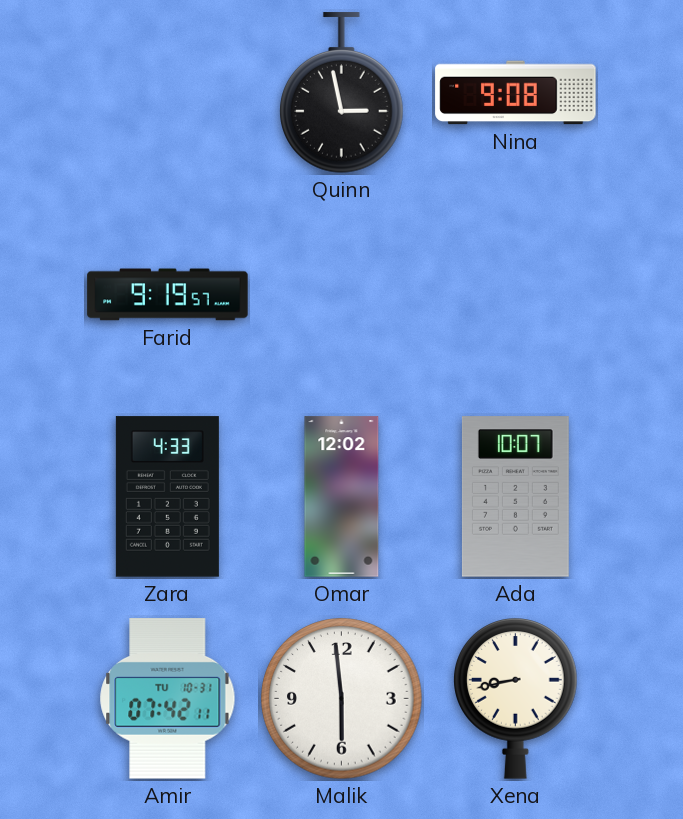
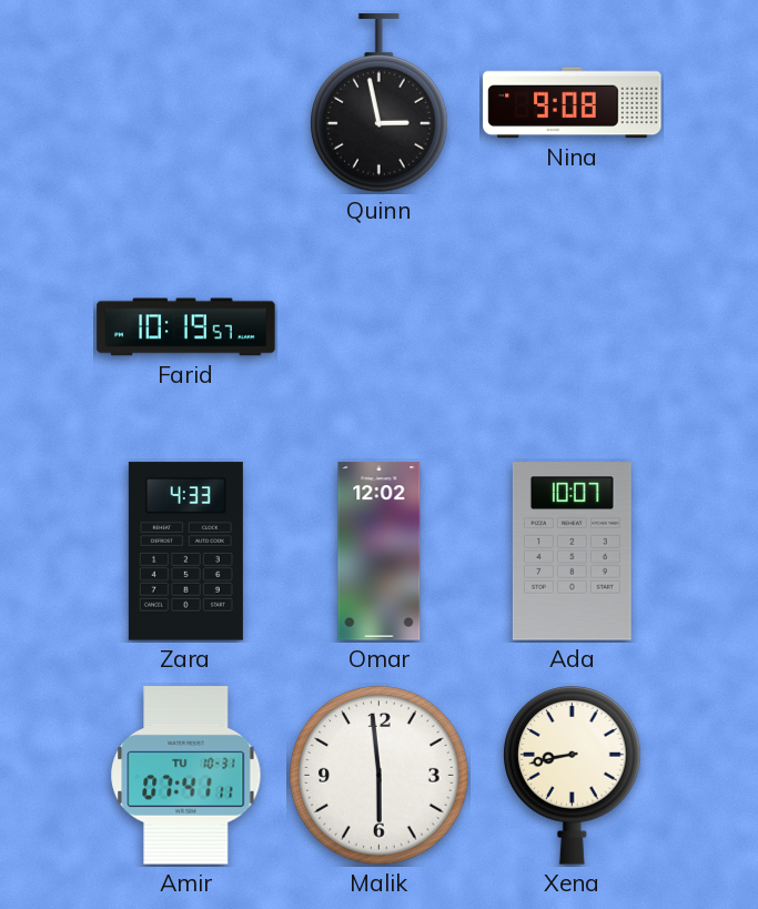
Farid: 9:19 -> 10:19 (186, 327)
Amir: 07:42 -> 07:41 (186, 776)
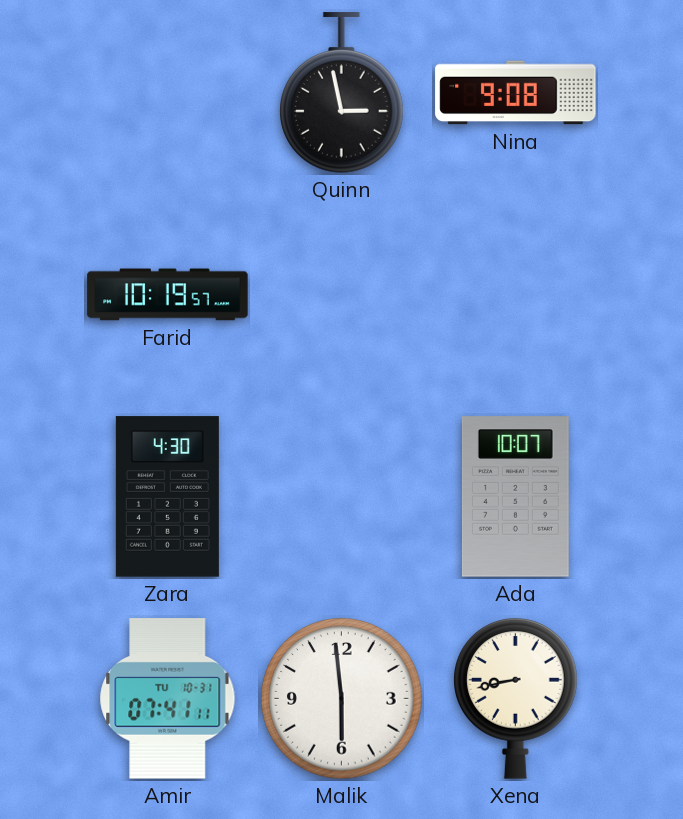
Zara: 4:33 -> 4:30 (167, 497)
Omar: 12:02 -> none (380, 552)
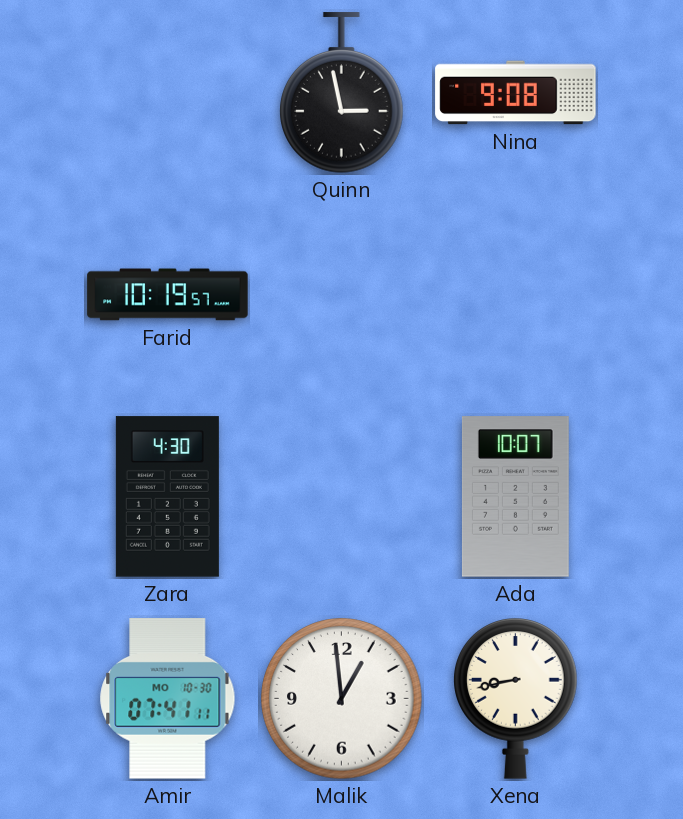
Amir date: TU 10-31 -> MO 10-30 (168, 699)
Malik: 5:59 -> 12:59 (342, 699)
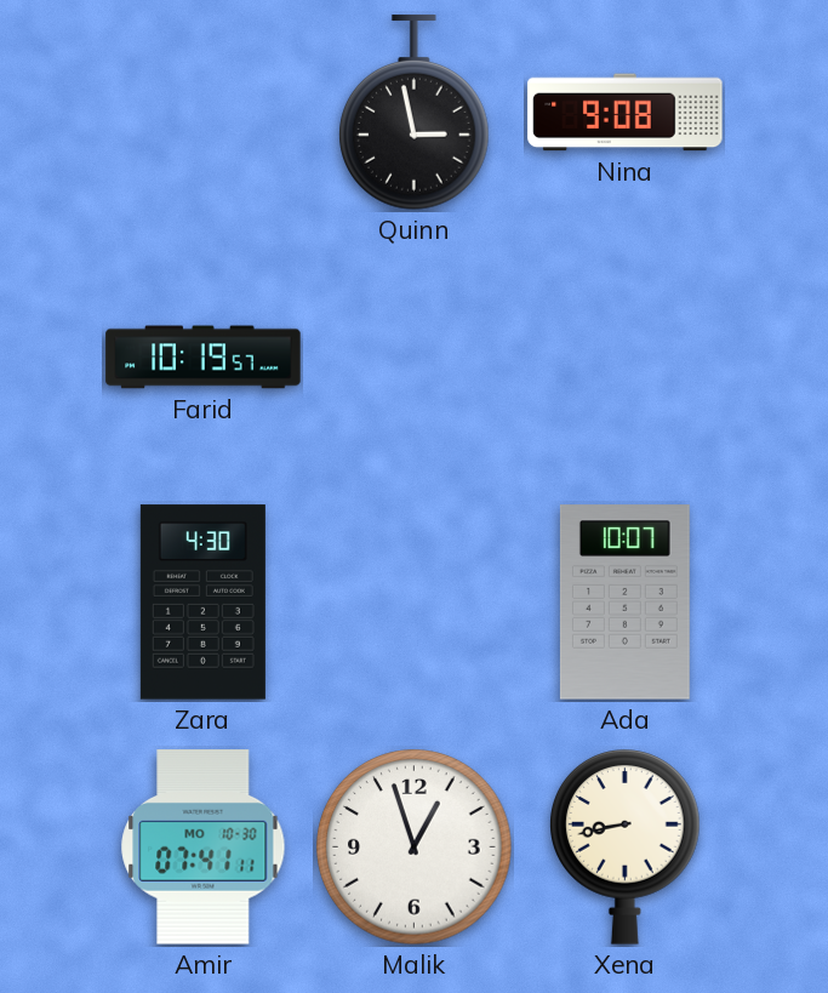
Malik: 12:59 -> 12:57 (415, 848)
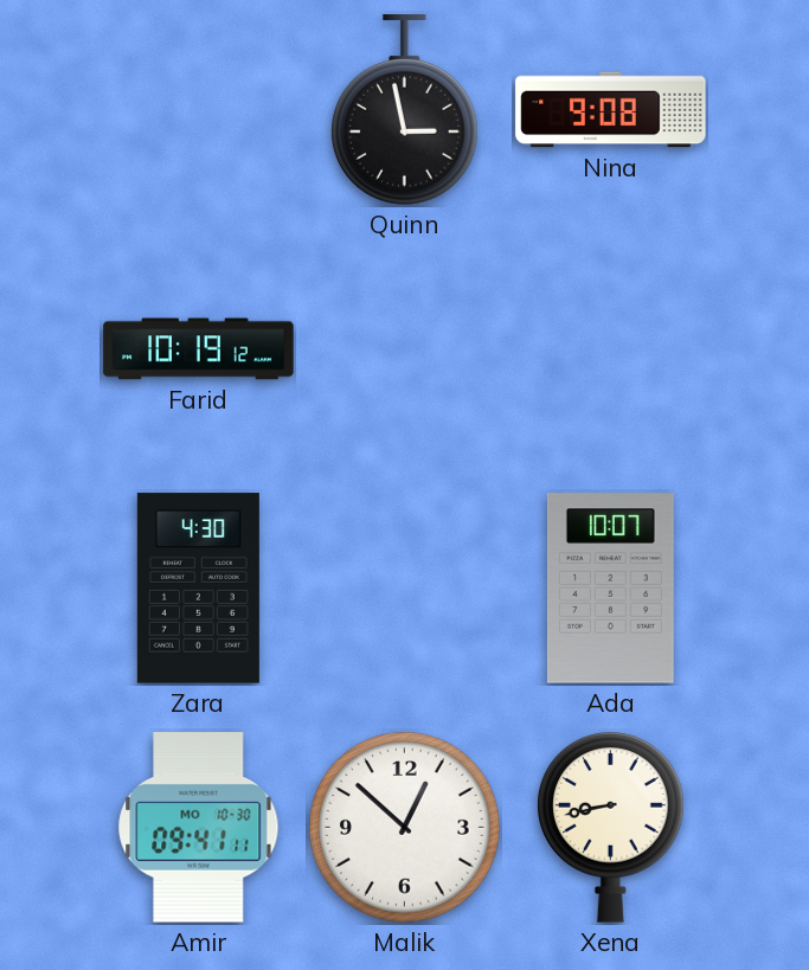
Farid: 10:19:57 -> 10:19:12 (199, 349)
Amir: 07:41 -> 09:41 (199, 828)
Malik: 12:57 -> 12:52 (405, 828)
